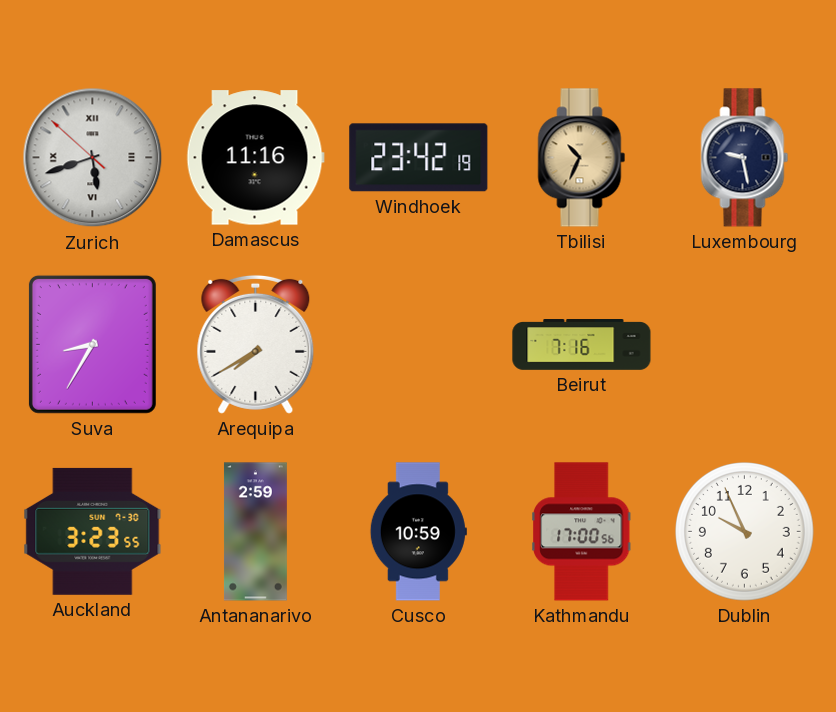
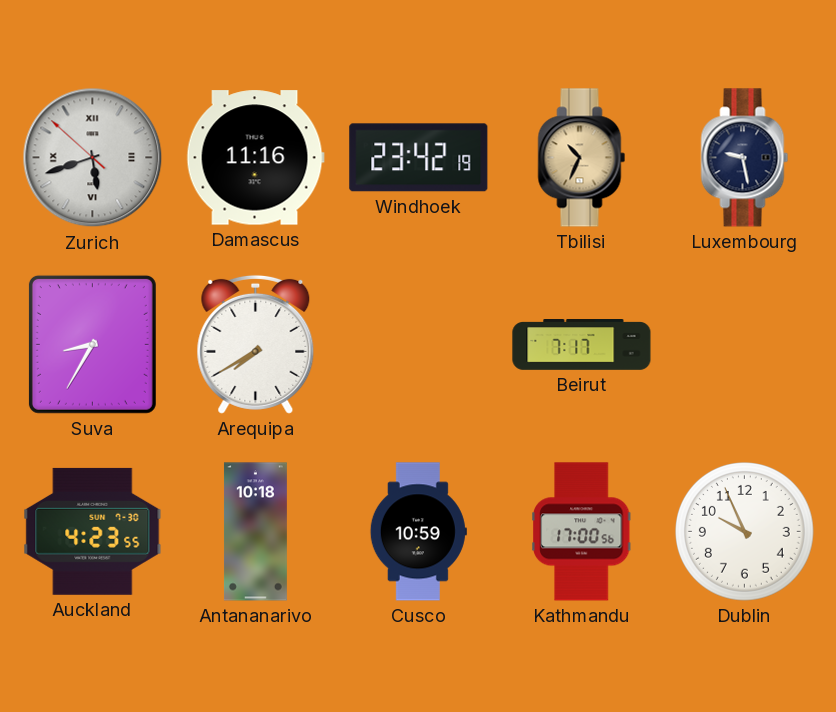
Beirut: 7:16 -> 7:17 (582, 345)
Auckland: 3:23 -> 4:23 (93, 531)
Antananarivo: 2:59 -> 10:18 (255, 532)
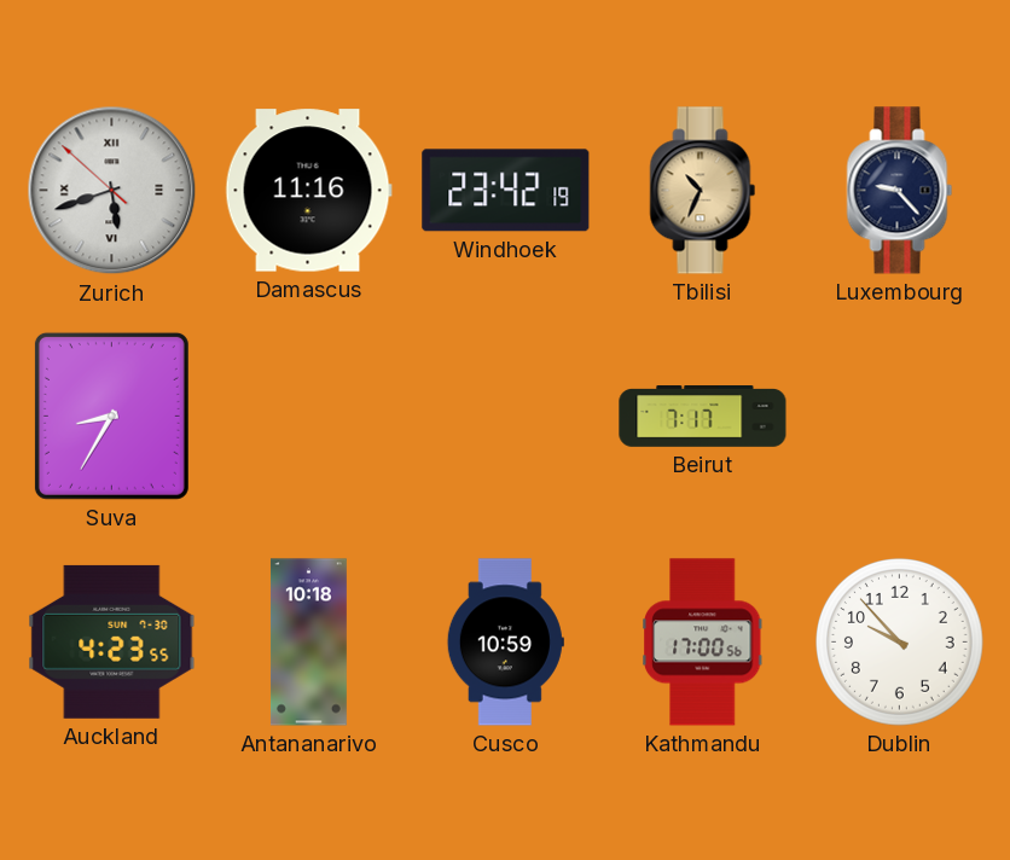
Luxembourg: 9:28 -> 9:23 (900, 191)
Arequipa: 7:40 -> none (256, 344)
Dublin: 9:56 -> 9:53 (900, 643)
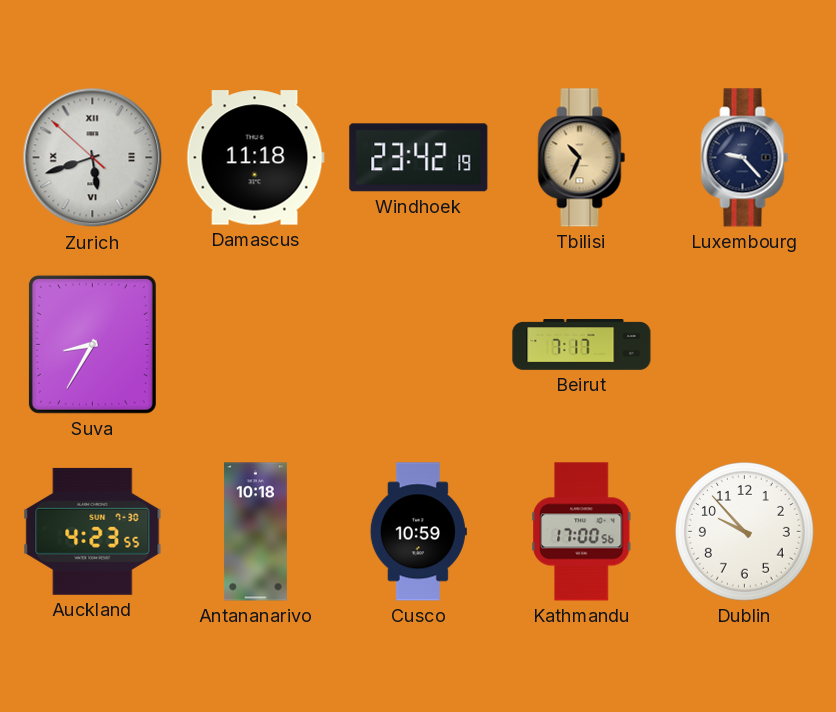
Damascus: 11:16 -> 11:18 (255, 158)
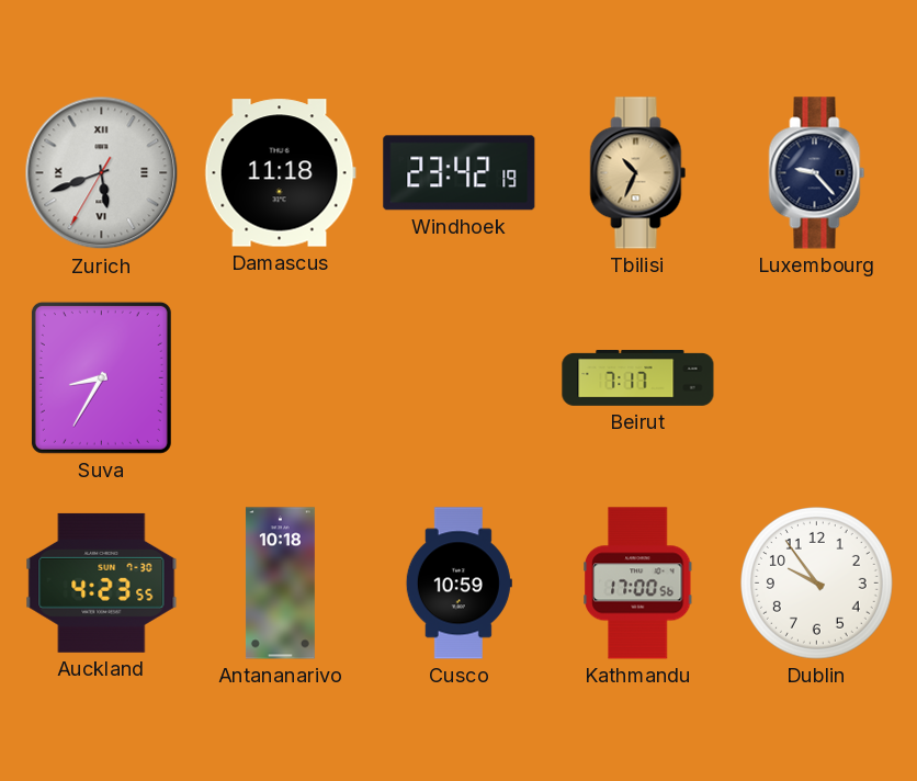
Zurich: 5:41:52 -> 5:41:35 (102, 173)
Dublin: 9:53 -> 9:54 (817, 584)
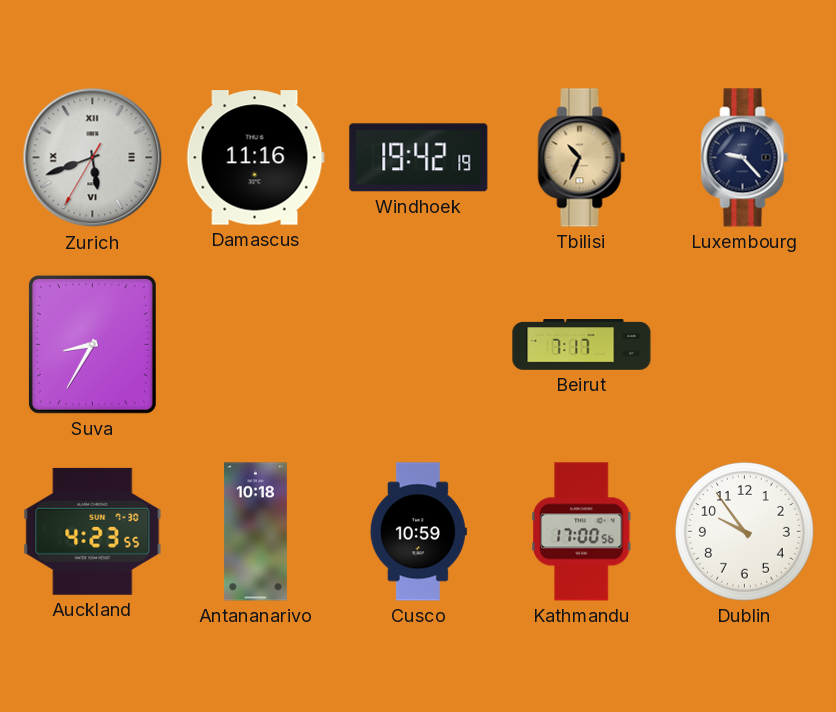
Damascus: 11:18 -> 11:16 (255, 158)
Windhoek: 23:42 -> 19:42 (419, 158)
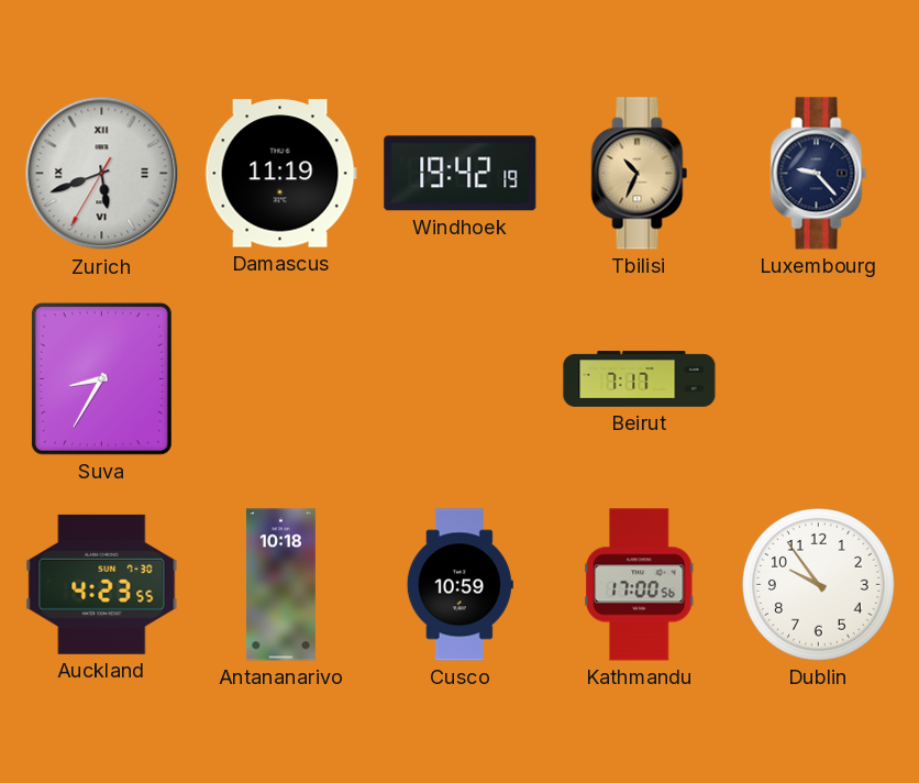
Damascus: 11:16 -> 11:19 (280, 174)
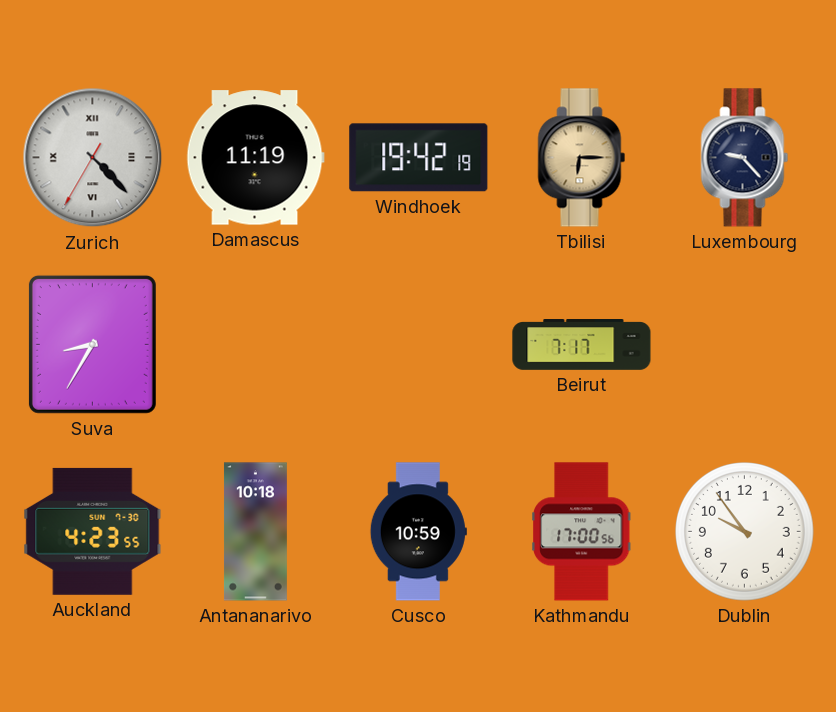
Zurich: 5:41 -> 4:22 (93, 158)
Tbilisi: 10:34 -> 6:15 (582, 158)
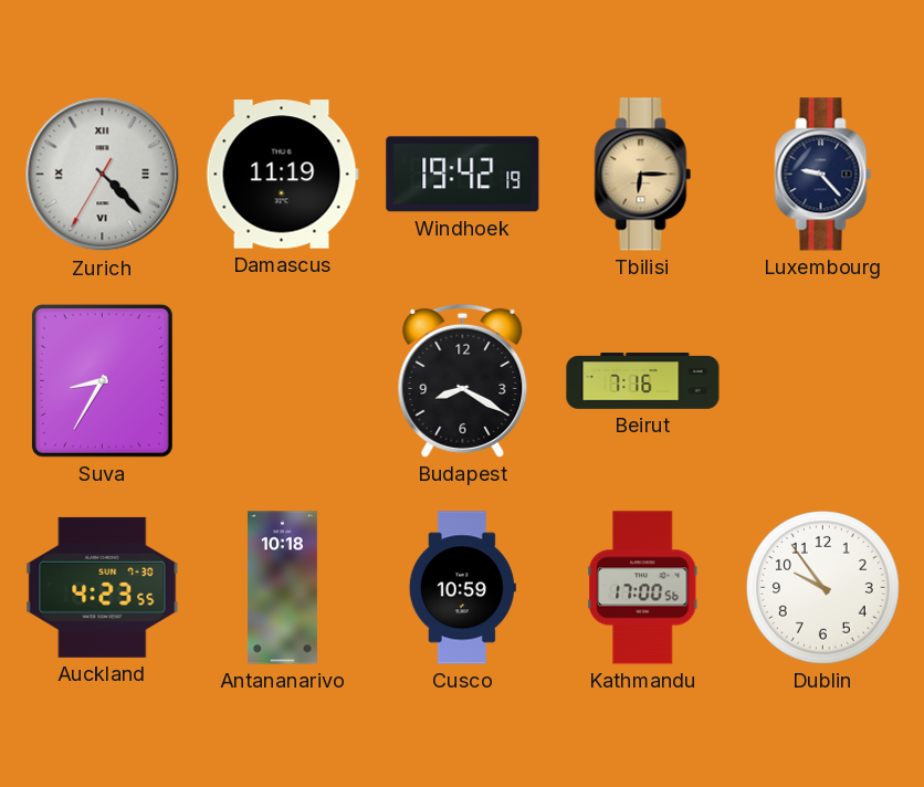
Budapest: none -> 8:20 (463, 380)
Beirut: 7:17 -> 7:16 (643, 381)
